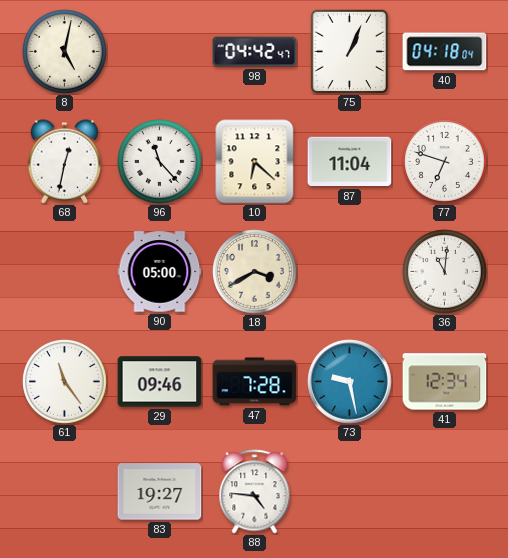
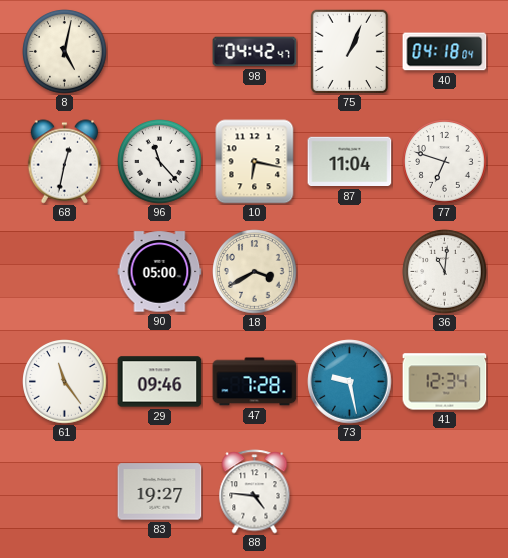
10: 6:22 -> 6:17 (255, 162)
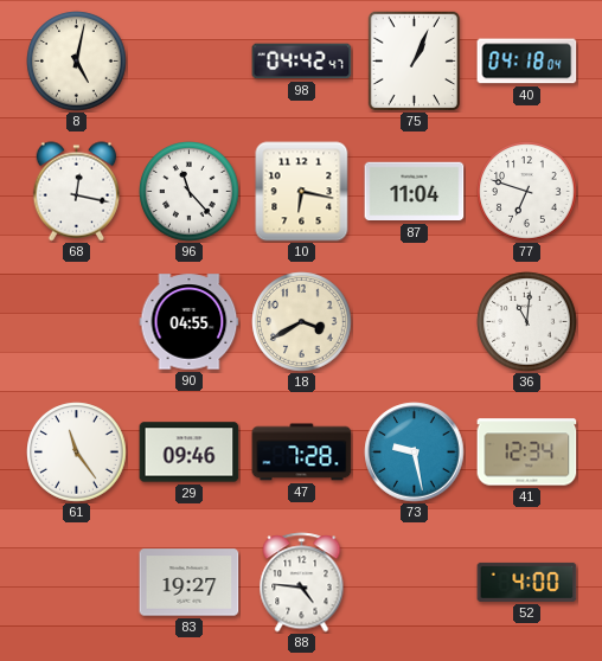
68: 12:32 -> 12:17 (77, 192)
90: 05:00 -> 04:55 (190, 322)
52: none -> 4:00 (527, 582)
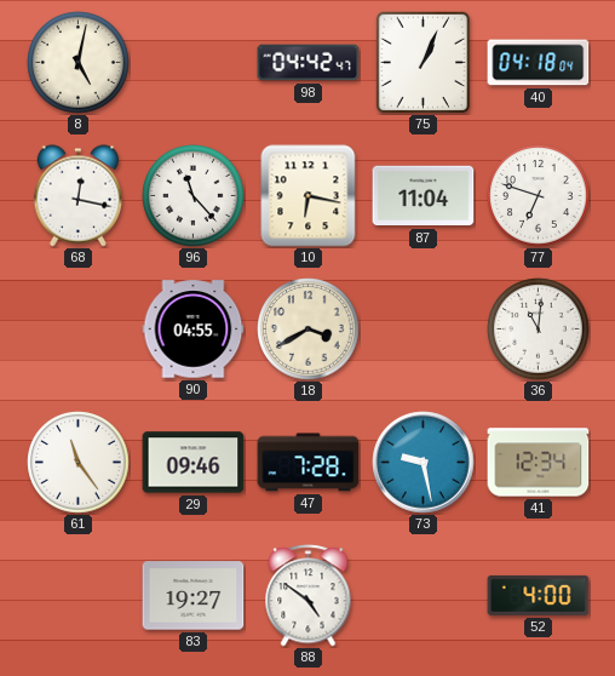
88: 4:46 -> 4:51 (309, 596)
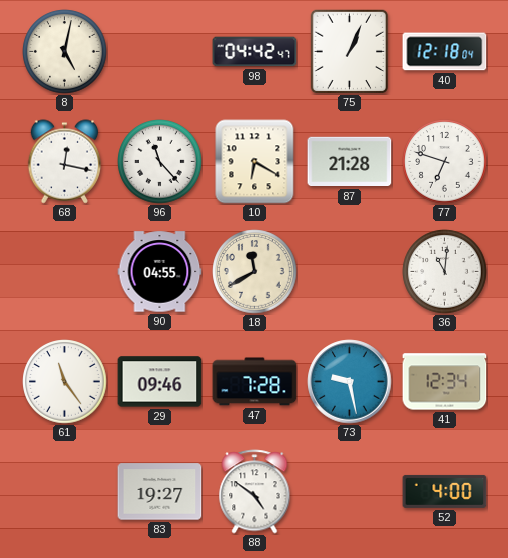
40: 04:18 -> 12:18 (445, 52)
10: 6:17 -> 6:20 (255, 162)
87: 11:04 -> 21:28 (350, 162)
18: 3:40 -> 11:40 (255, 272)
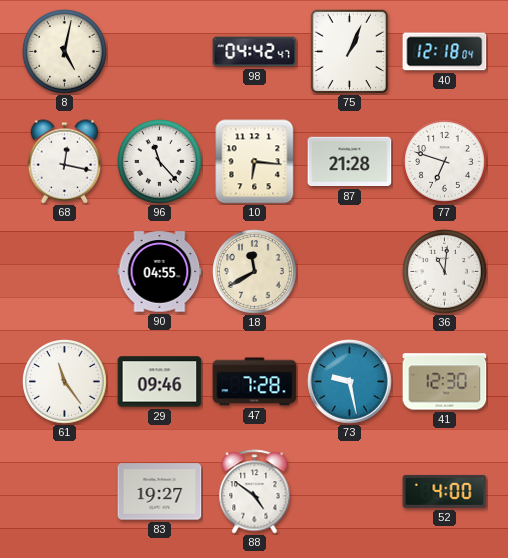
10: 6:20 -> 6:16 (255, 162)
41: 12:34 -> 12:30 (445, 382)
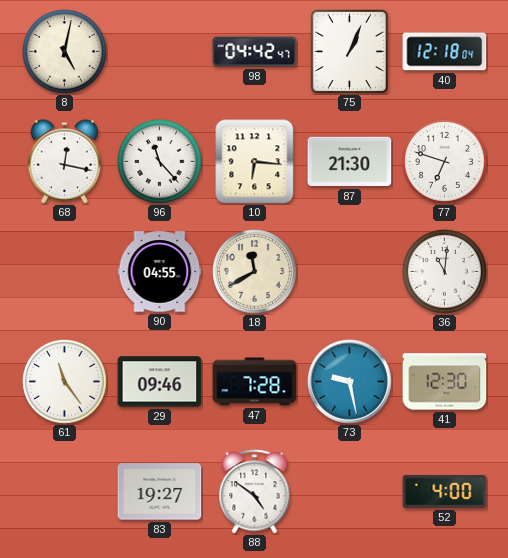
87: 21:28 -> 21:30 (350, 162)
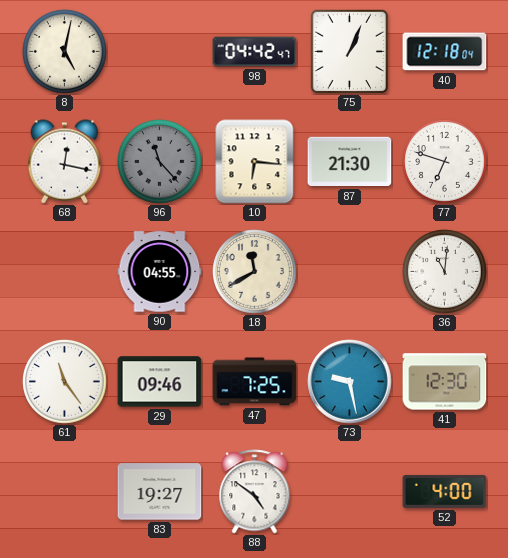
96 dial: white -> grey (160, 162)
47: 7:28 -> 7:25 (255, 382)
